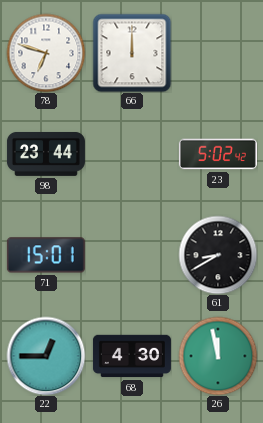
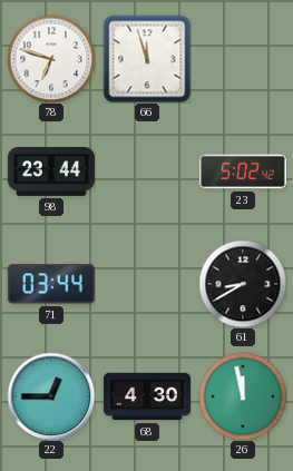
66: 12:00 -> 11:57 (147, 59)
71: 15:01 -> 03:44 (51, 284)
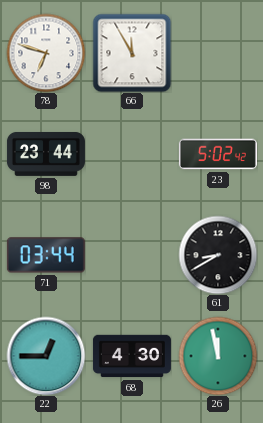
66: 11:57 -> 11:55 (132, 53)
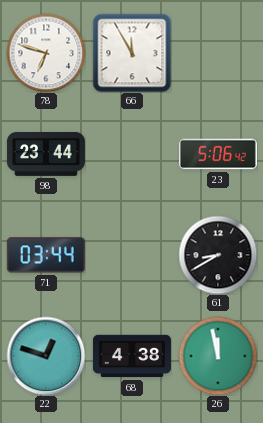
23: 5:02 -> 5:06 (218, 154)
22: 12:45 -> 12:48 (46, 356)
68: 4:30 -> 4:38 (132, 356)
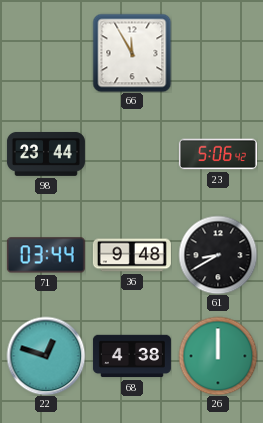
78: 6:48 -> none (46, 53)
36: none -> 9:48 (132, 255)
26: 11:58 -> 12:00 (218, 356)
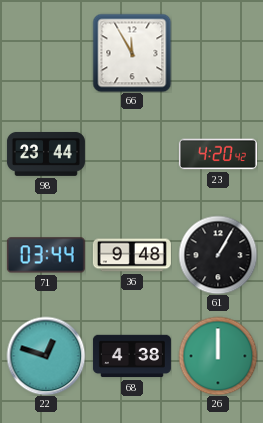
23: 5:06 -> 4:20 (218, 154)
61: 8:40 -> 1:05 (218, 255)
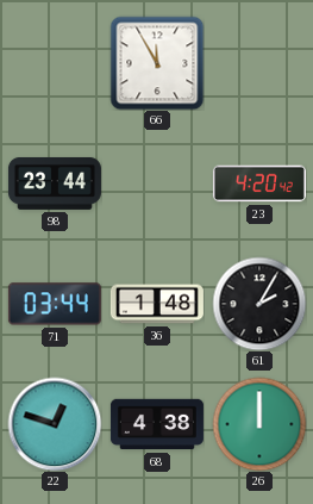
36: 9:48 -> 1:48 (157, 304)
61: 1:05 -> 2:05 (259, 304)
